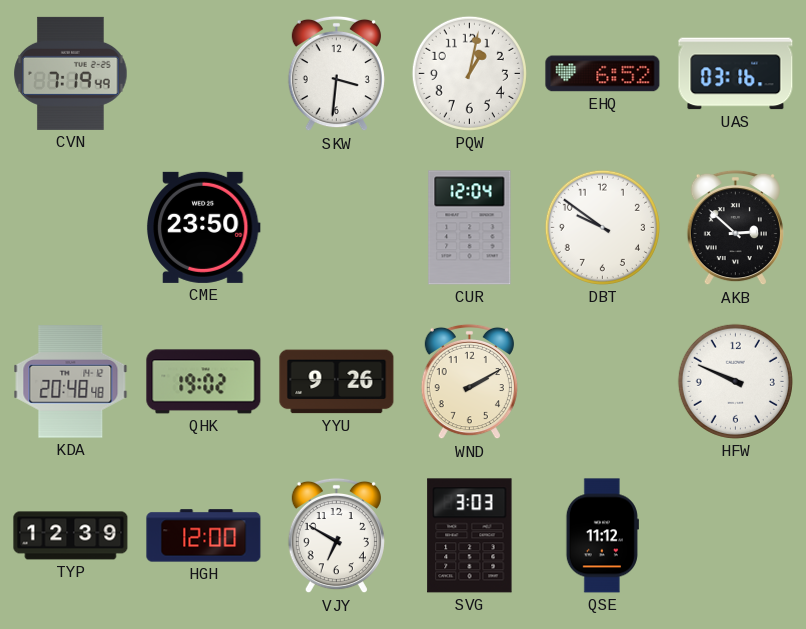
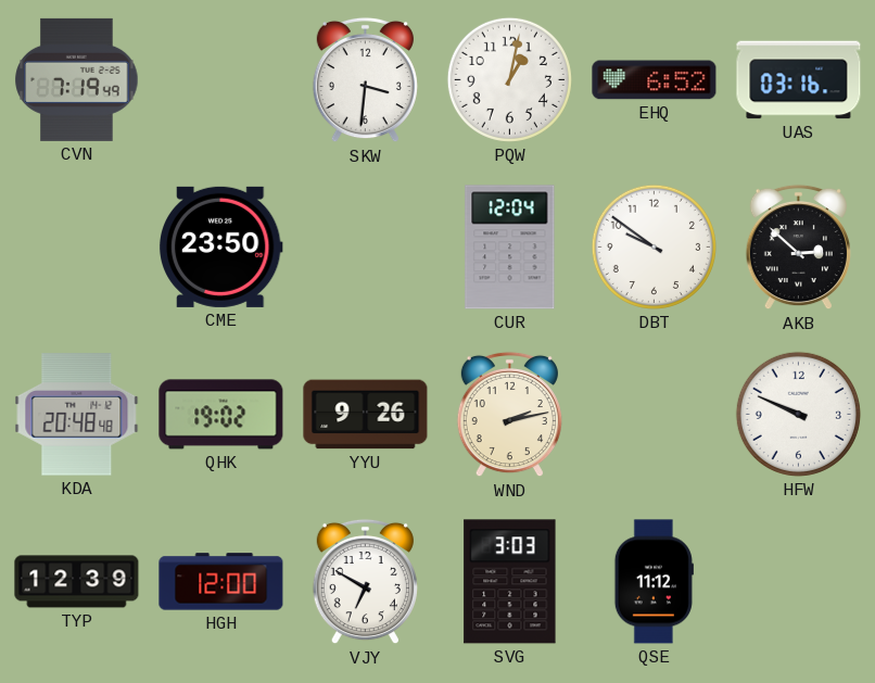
WND: 2:10 -> 2:13 (509, 415)
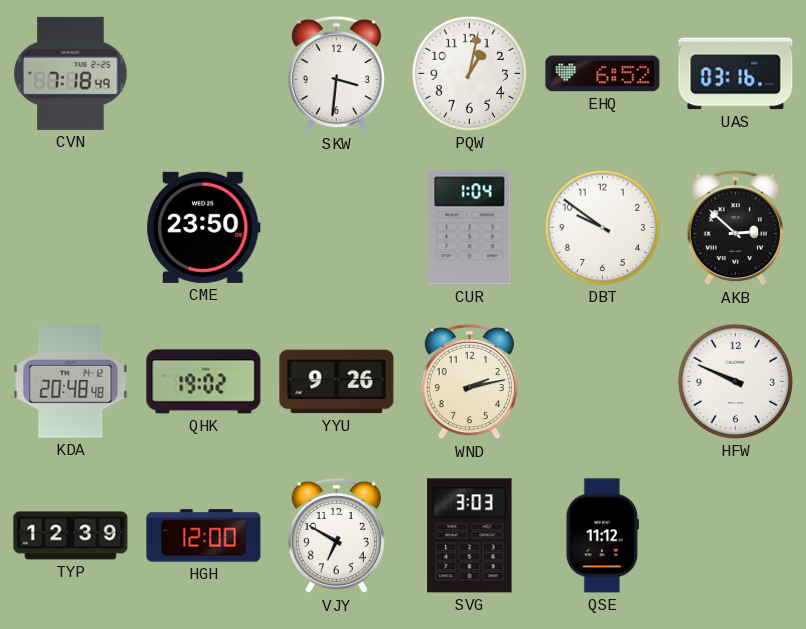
CVN: 7:19 -> 7:18 (71, 73)
CUR: 12:04 -> 1:04 (470, 228)
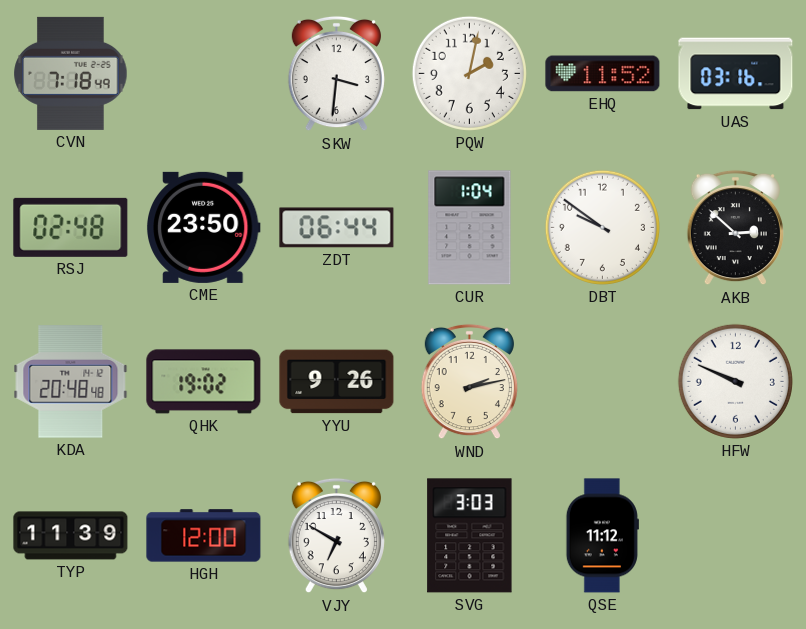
PQW: 1:02 -> 2:02 (469, 73)
EHQ: 6:52 -> 11:52 (603, 74)
RSJ: none -> 02:48 (71, 227)
ZDT: none -> 06:44 (337, 228)
TYP: 12:39 -> 11:39 (71, 536)
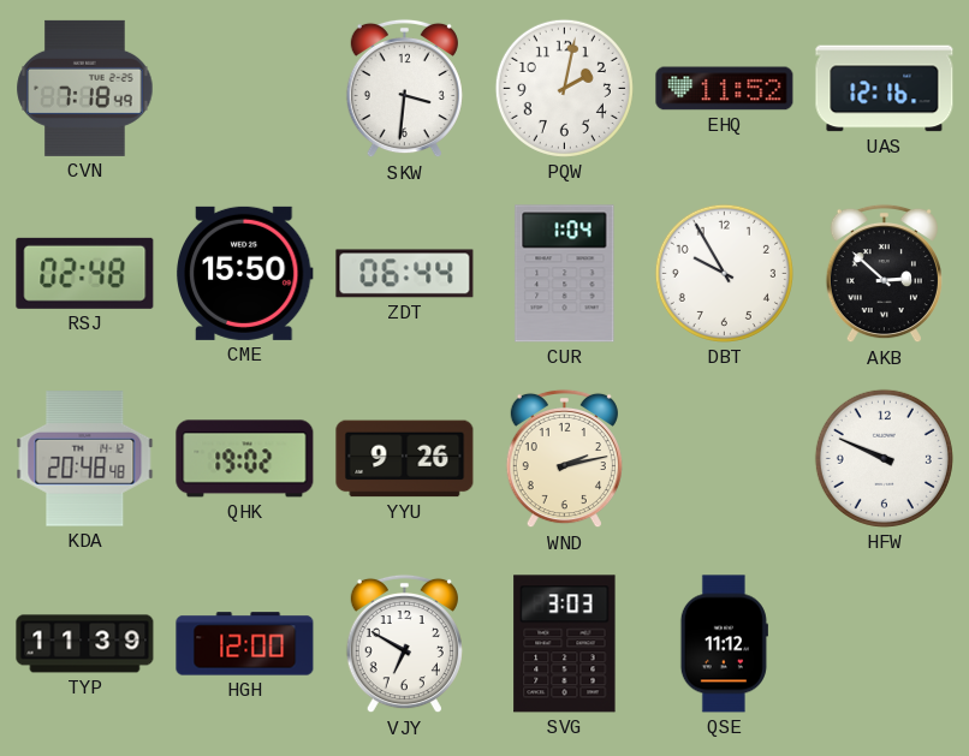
UAS: 03:16 -> 12:16 (885, 89)
CME: 23:50 -> 15:50 (244, 273)
DBT: 9:51 -> 9:55 (724, 273)
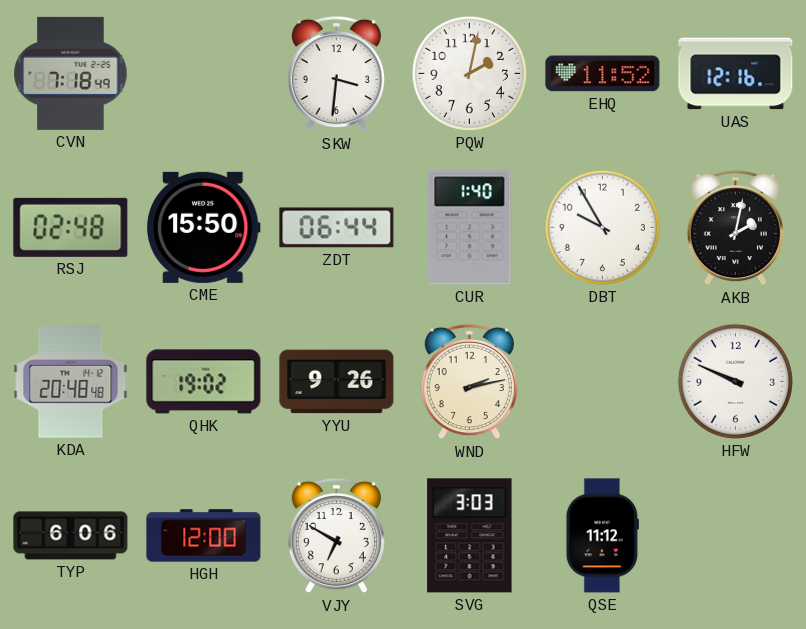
CUR: 1:04 -> 1:40 (470, 228)
AKB: 2:52 -> 2:02 (735, 228)
TYP: 11:39 -> 6:06 (71, 536)
